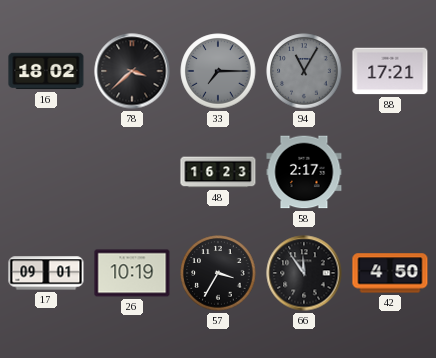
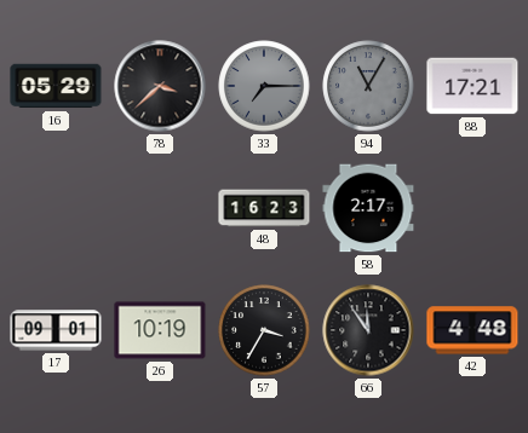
16: 18:02 -> 05:29 (56, 86)
42: 4:50 -> 4:48 (472, 330)
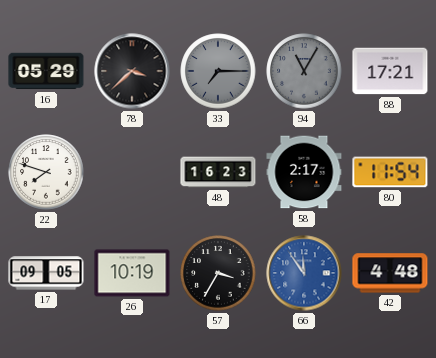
22: none -> 7:48 (46, 172)
80: none -> 11:54 (390, 172)
17: 09:01 -> 09:05 (46, 273)
66 dial: black -> blue (304, 273)
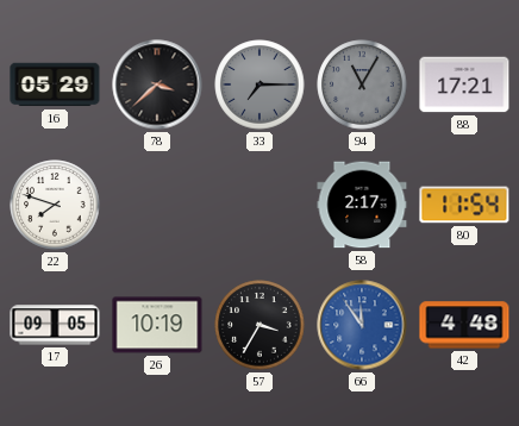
48: 16:23 -> none (218, 172)
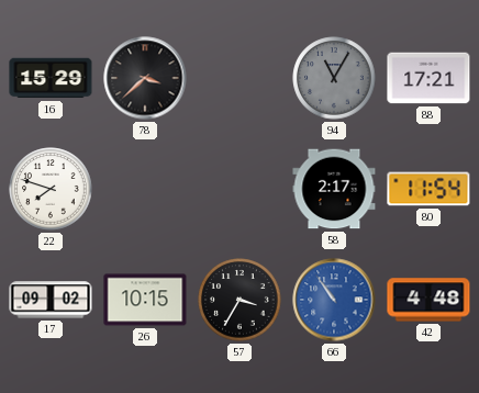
16: 05:29 -> 15:29 (51, 78)
33: 7:15 -> none (259, 84)
17: 09:05 -> 09:02 (51, 300)
26: 10:19 -> 10:15 (145, 300)
66: 11:54 -> 10:54 (334, 300)
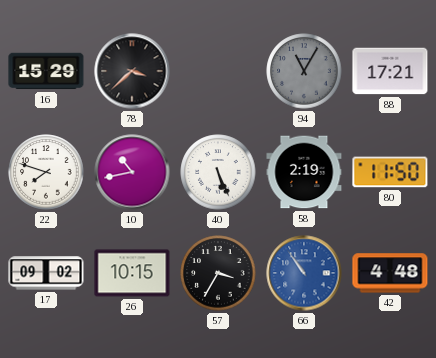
10: none -> 10:43 (132, 172)
40: none -> 5:26 (218, 172)
58: 2:17 -> 2:19 (304, 172)
80: 11:54 -> 11:50 (390, 172)
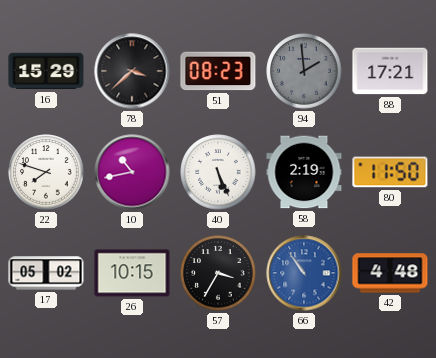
51: none -> 08:23 (218, 71)
94: 11:05 -> 1:59 (304, 71)
17: 09:02 -> 05:02 (46, 273)
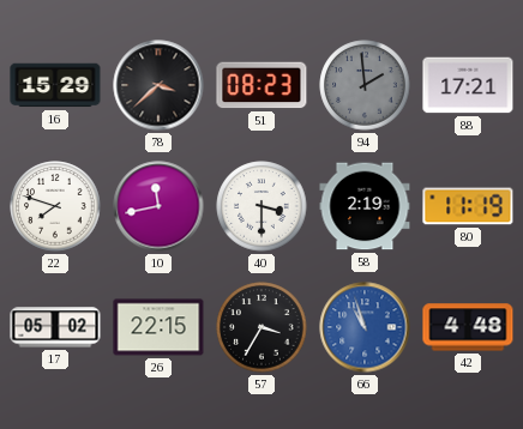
10: 10:43 -> 11:43 (158, 206)
40: 5:26 -> 3:30 (261, 206)
80: 11:50 -> 11:19 (468, 206)
26: 10:15 -> 22:15 (158, 327)
66: 10:54 -> 10:57 (365, 327)
